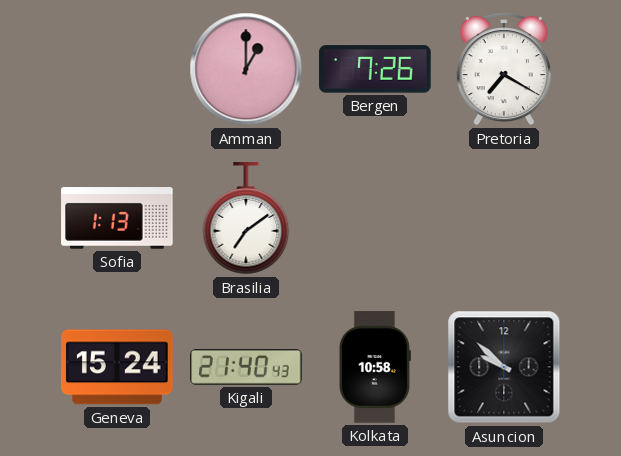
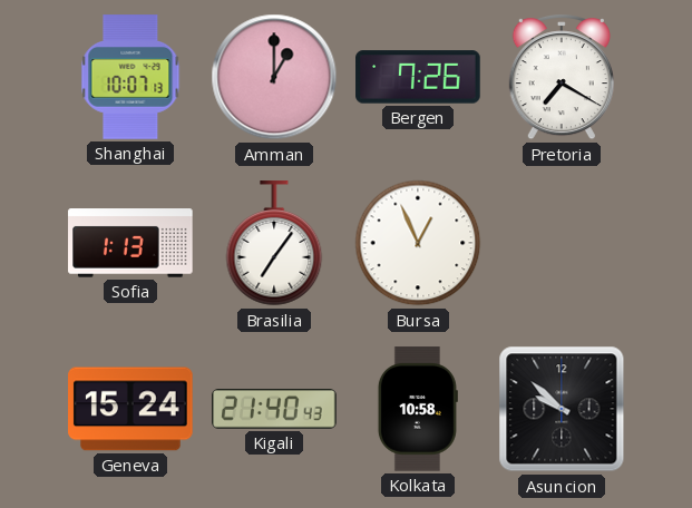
Shanghai: none -> 10:07 (130, 77)
Brasilia: 7:09 -> 7:06 (274, 244)
Bursa: none -> 12:56 (418, 243)
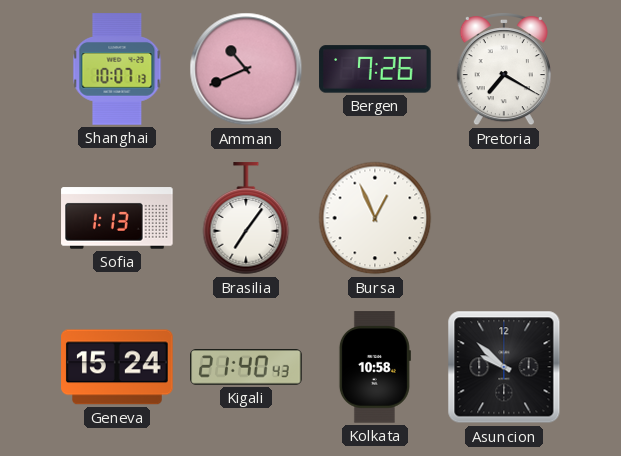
Amman: 1:00 -> 10:41 (246, 69)
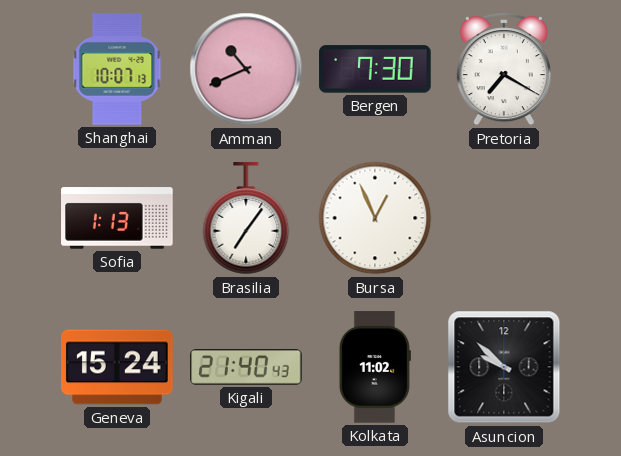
Bergen: 7:26 -> 7:30 (375, 69)
Kolkata: 10:58 -> 11:02 (375, 367)
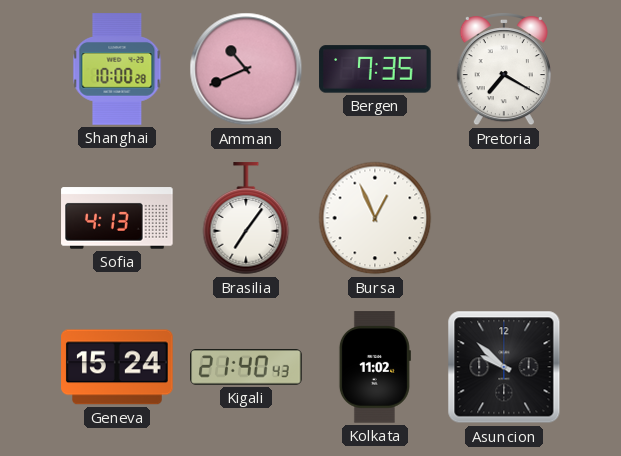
Shanghai: 10:07 -> 10:00 (117, 69)
Bergen: 7:30 -> 7:35 (375, 69)
Sofia: 1:13 -> 4:13 (117, 218)
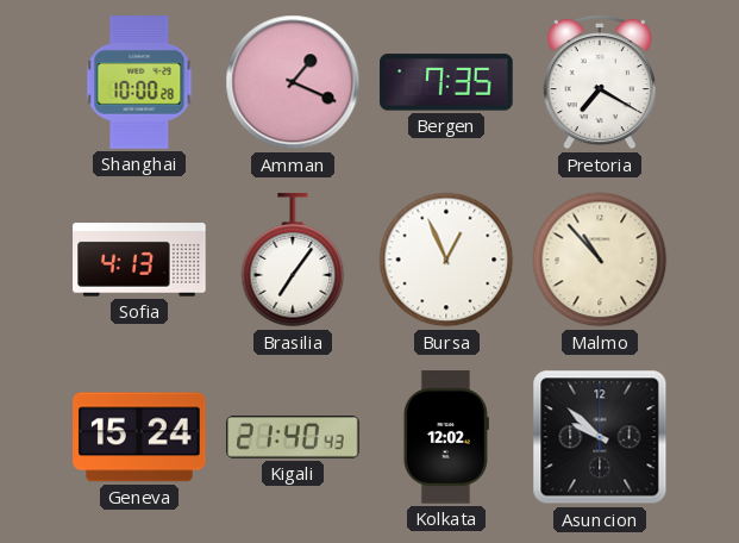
Amman: 10:41 -> 1:19 (293, 82)
Malmo: none -> 10:53 (600, 260)
Kolkata: 11:02 -> 12:02 (446, 437)
